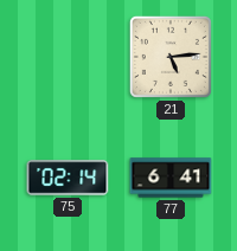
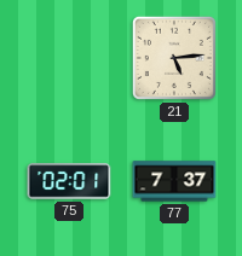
75: 02:14 -> 02:01 (69, 181)
77: 6:41 -> 7:37 (174, 181)
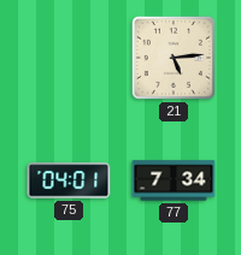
75: 02:01 -> 04:01 (69, 180)
77: 7:37 -> 7:34 (174, 180)
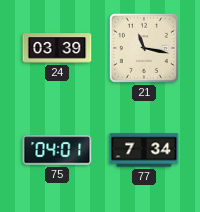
24: none -> 03:39 (57, 48)
21: 5:14 -> 11:17 (144, 48)
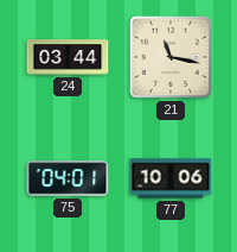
24: 03:39 -> 03:44 (68, 57)
77: 7:34 -> 10:06 (171, 178)
